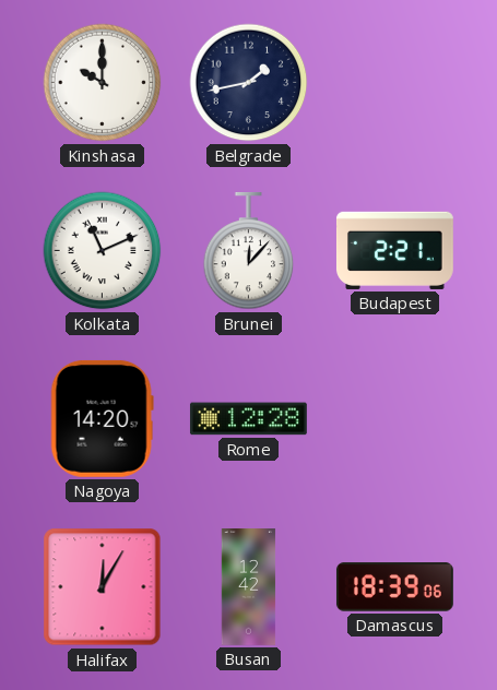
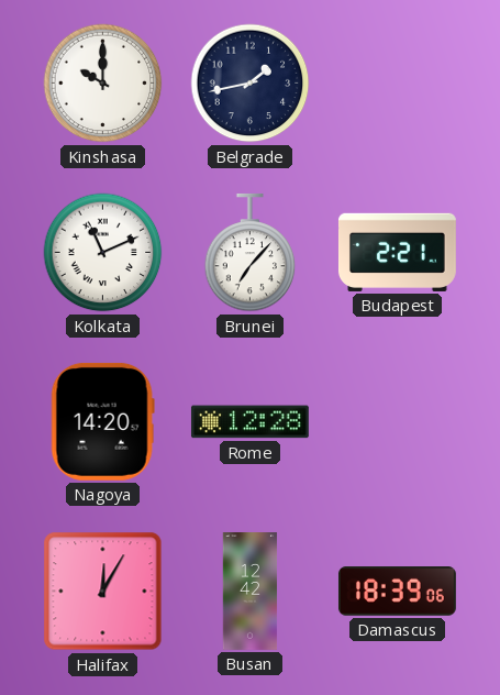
Brunei: 12:07 -> 7:07 (251, 253)
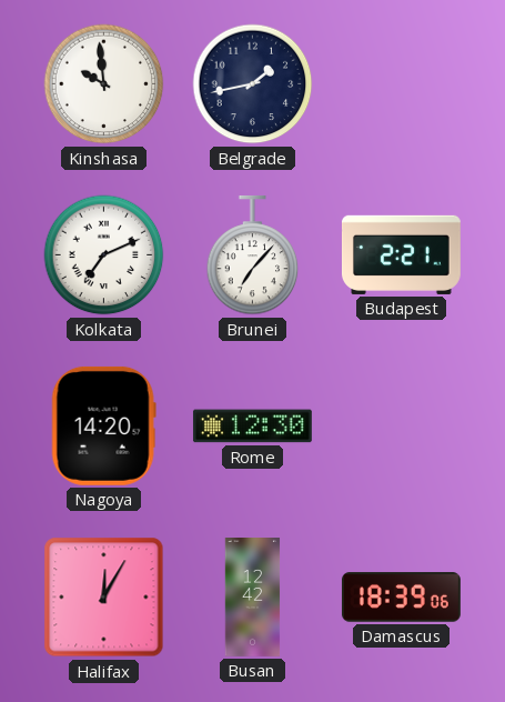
Kinshasa: 10:00 -> 9:59 (104, 84)
Kolkata: 11:11 -> 7:11 (104, 255)
Rome: 12:28 -> 12:30 (252, 427)
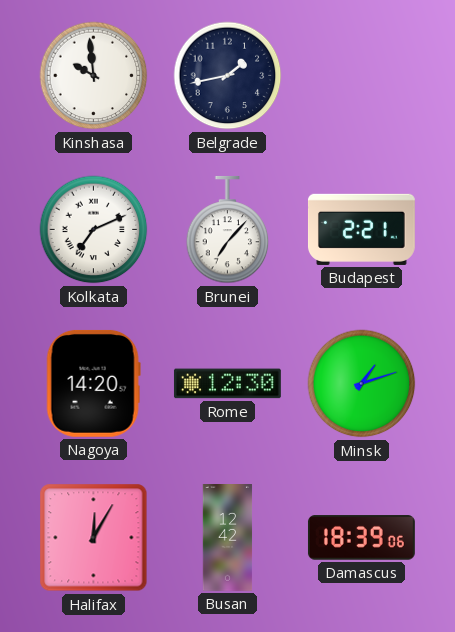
Minsk: none -> 1:12 (362, 384)
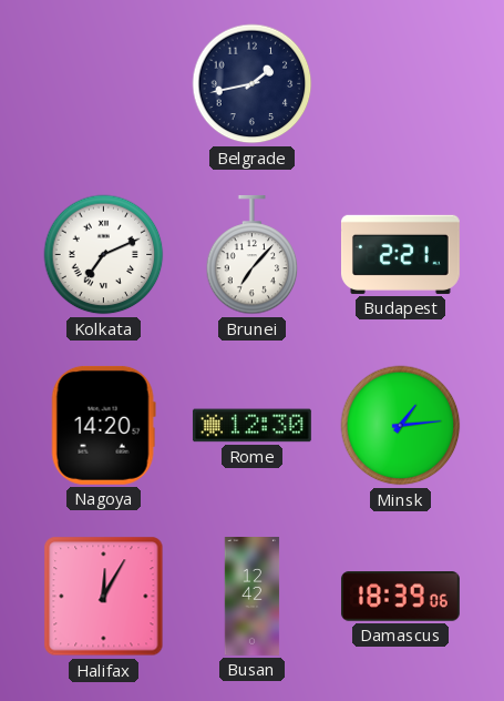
Kinshasa: 9:59 -> none (94, 76)
Minsk: 1:12 -> 1:14 (401, 426)
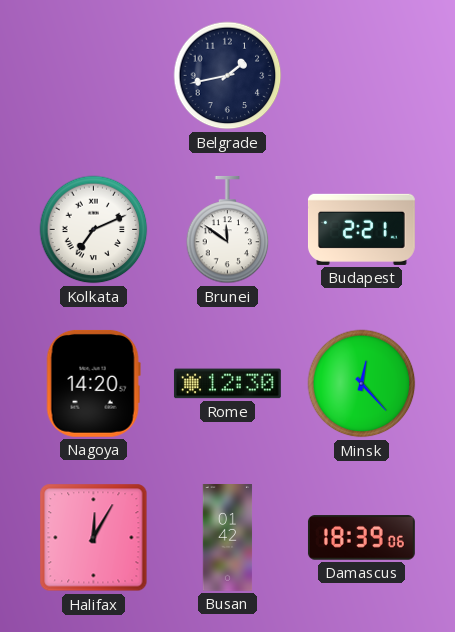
Brunei: 7:07 -> 11:51 (228, 230)
Minsk: 1:14 -> 12:23 (362, 384)
Busan: 12:42 -> 01:42 (228, 538)
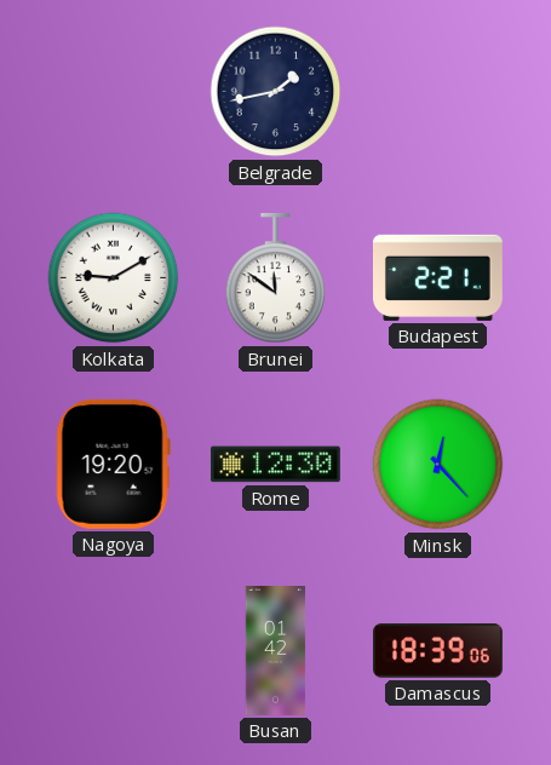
Kolkata: 7:11 -> 9:10 (114, 278)
Nagoya: 14:20 -> 19:20 (113, 464)
Halifax: 12:05 -> none (94, 538)
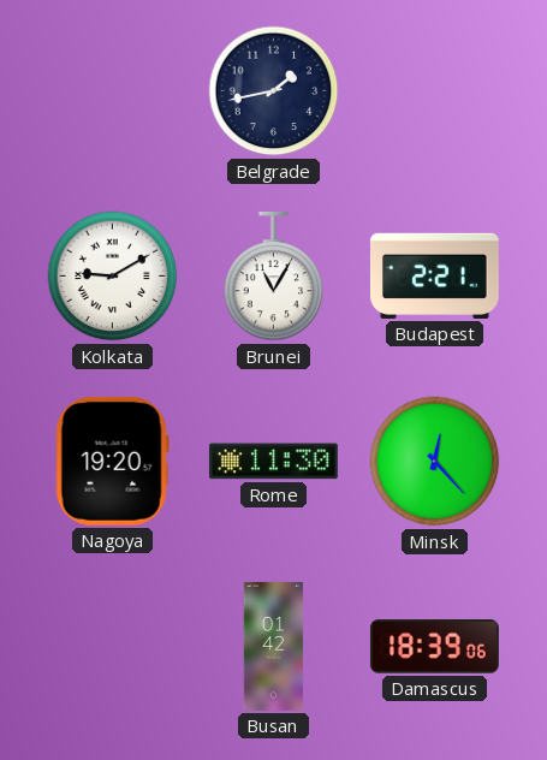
Brunei: 11:51 -> 11:05 (274, 277)
Rome: 12:30 -> 11:30 (273, 462)
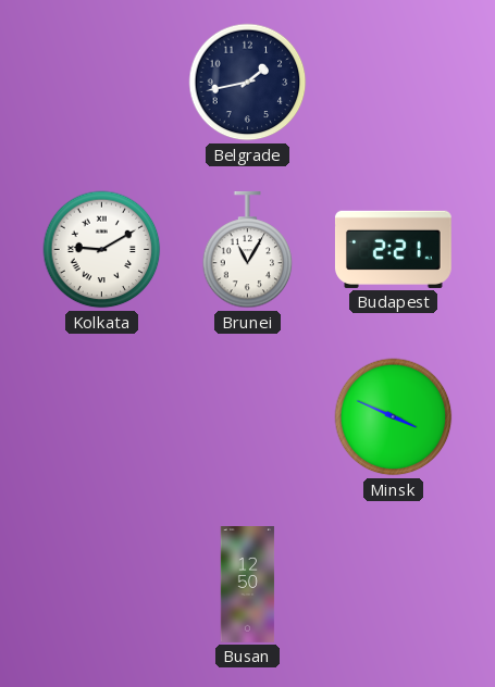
Nagoya: 19:20 -> none (112, 461)
Rome: 11:30 -> none (273, 462)
Minsk: 12:23 -> 3:49 (394, 417)
Busan: 01:42 -> 12:50 (248, 585)
Damascus: 18:39 -> none (434, 647)
